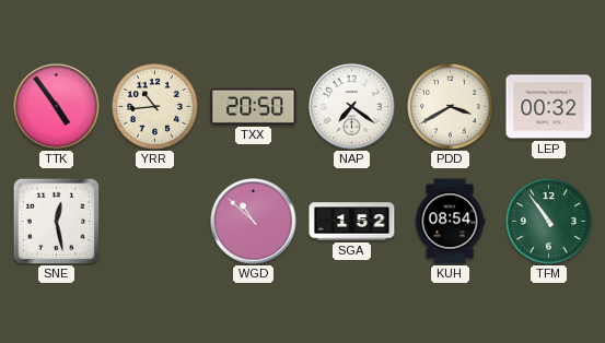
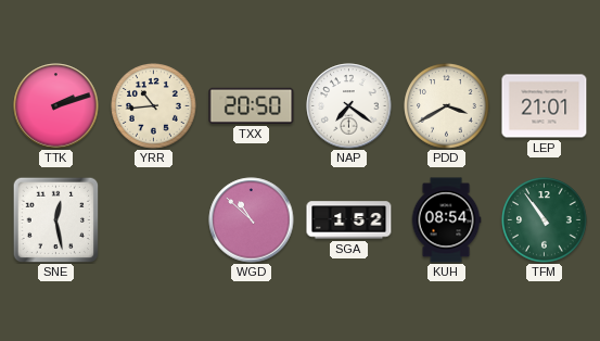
TTK: 4:54 -> 2:12 (56, 106)
LEP: 00:32 -> 21:01 (545, 106)
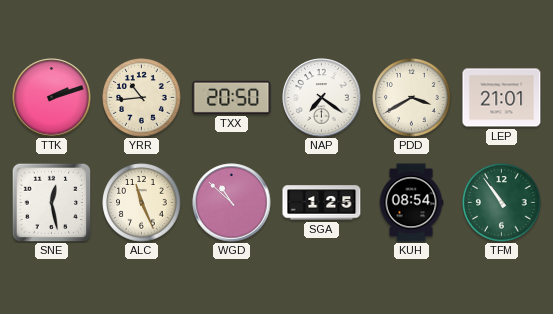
ALC: none -> 11:26 (142, 203)
SGA: 1:52 -> 1:25 (322, 203)
